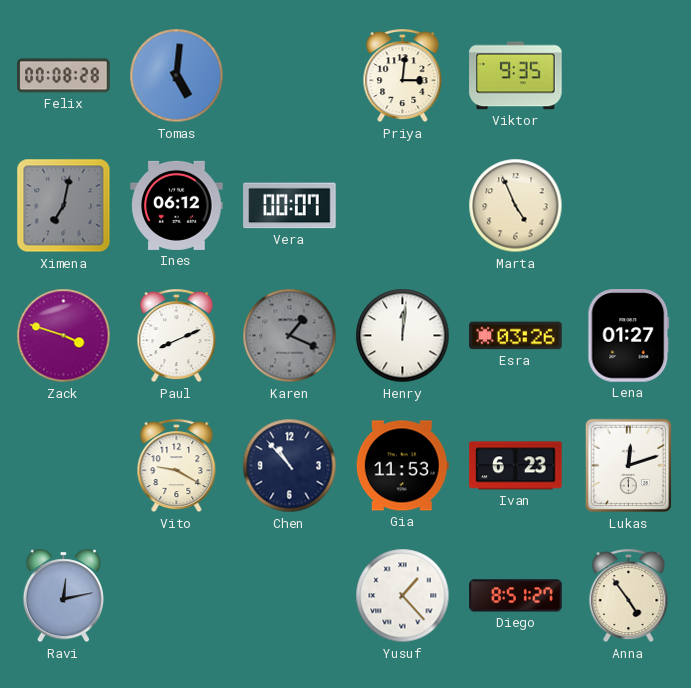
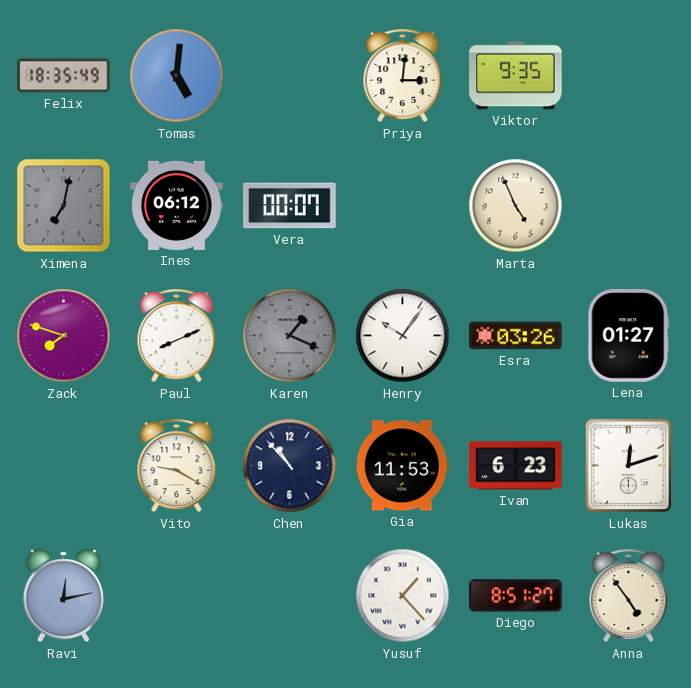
Felix: 00:08 -> 18:35 (64, 76)
Zack: 3:48 -> 7:48 (64, 336)
Henry: 12:01 -> 10:06 (403, 336)
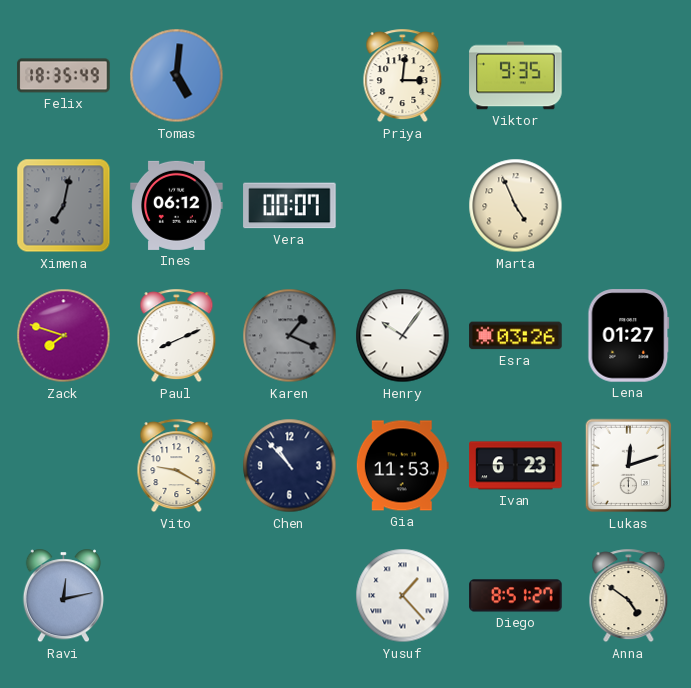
Anna: 4:54 -> 4:51 (629, 596)
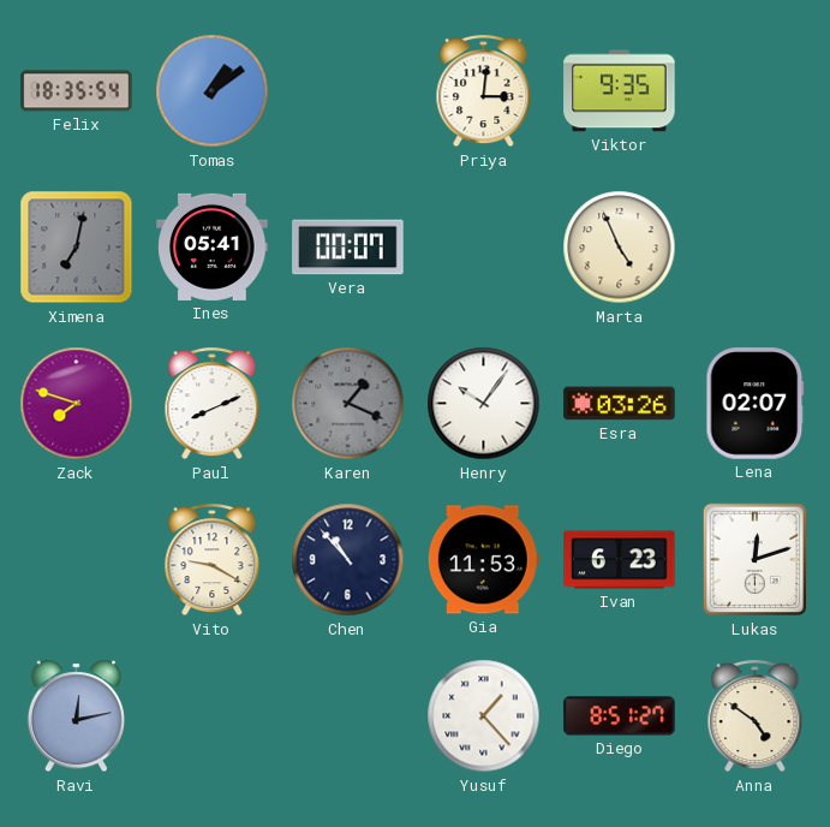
Felix: 18:35:49 -> 18:35:54 (77, 91)
Tomas: 5:01 -> 1:09 (213, 91)
Ines: 06:12 -> 05:41 (213, 246)
Lena: 01:27 -> 02:07 (756, 404)
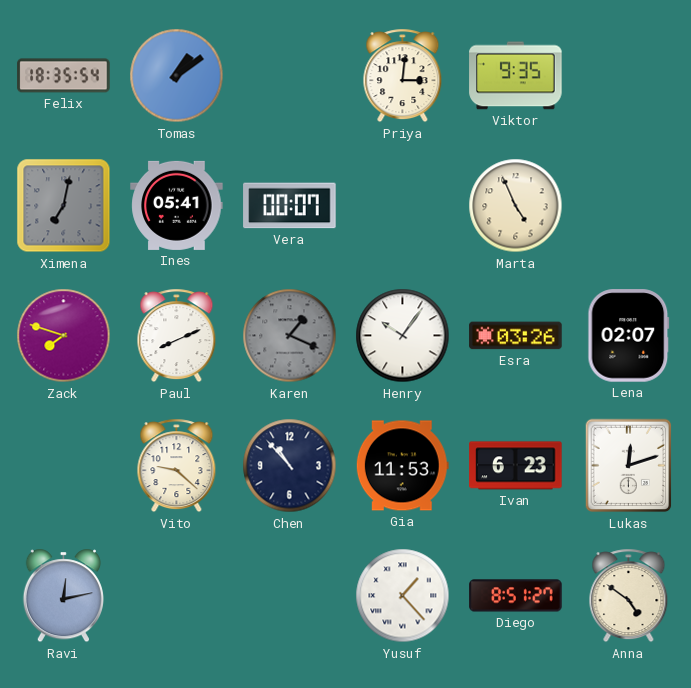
Vito: 9:20 -> 9:22 (177, 466)
